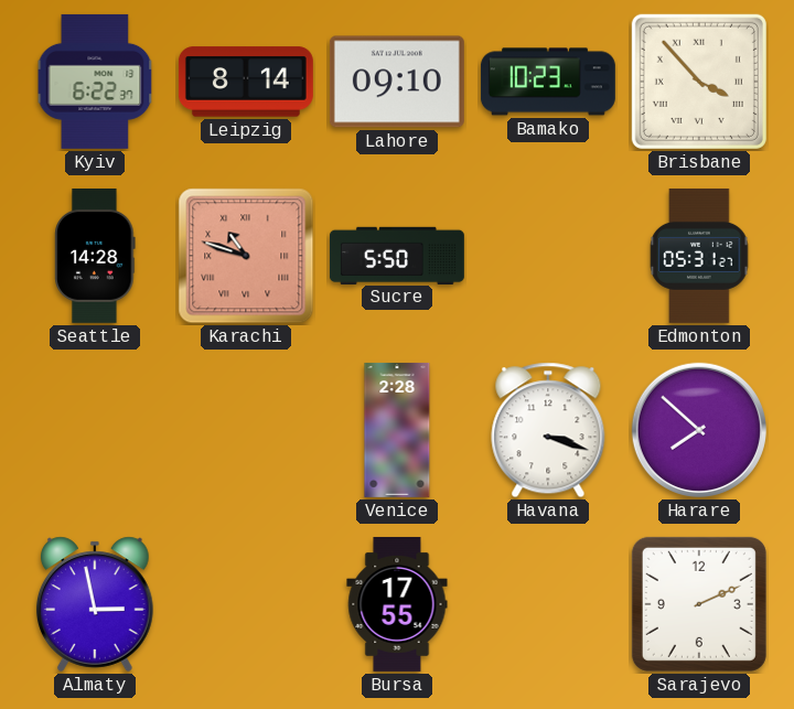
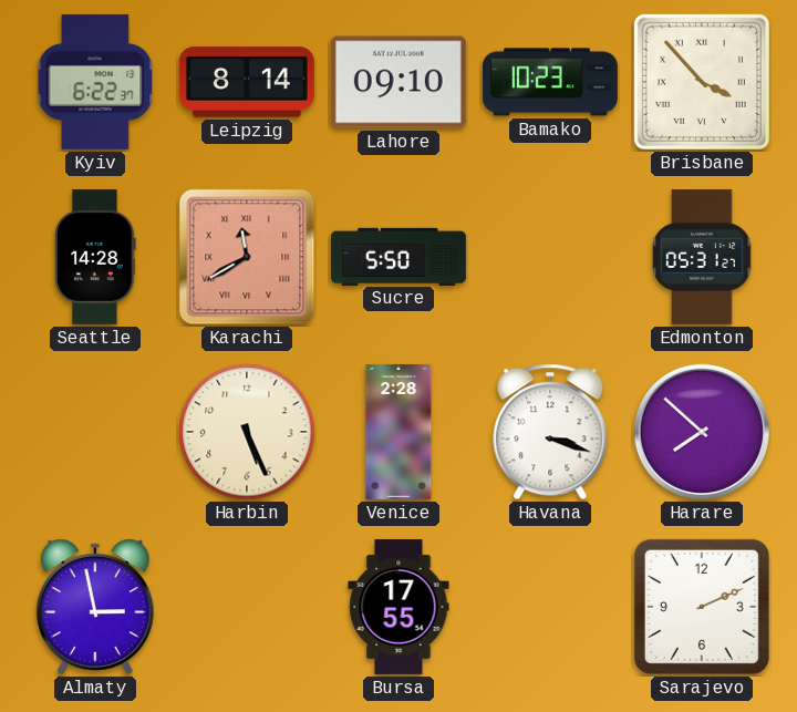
Karachi: 10:48 -> 11:40 (247, 257)
Harbin: none -> 5:26 (247, 432)
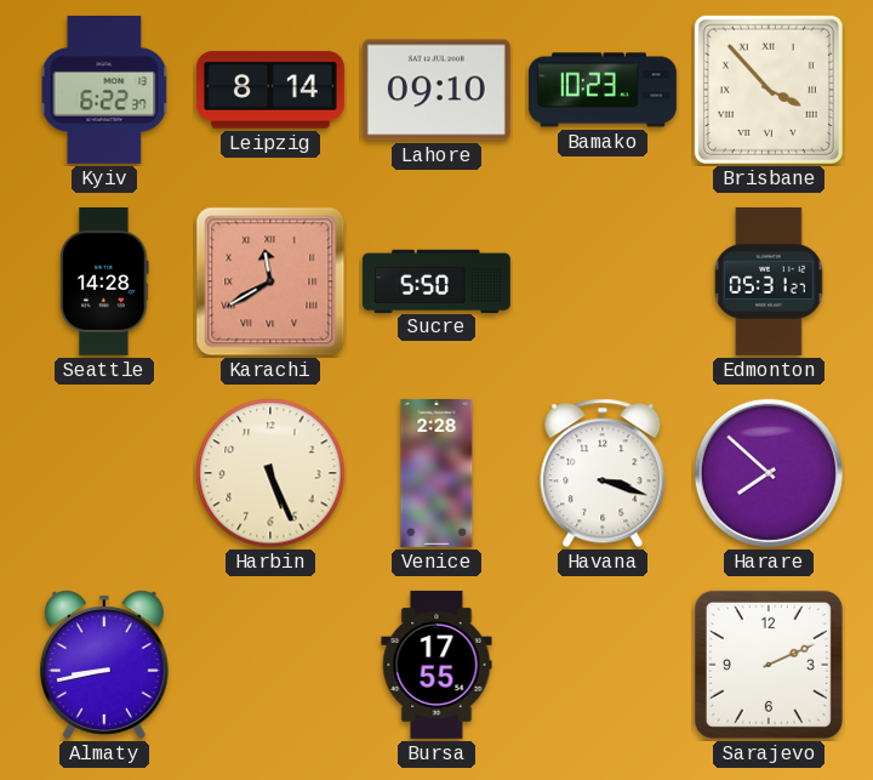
Almaty: 2:58 -> 8:43 (104, 665)
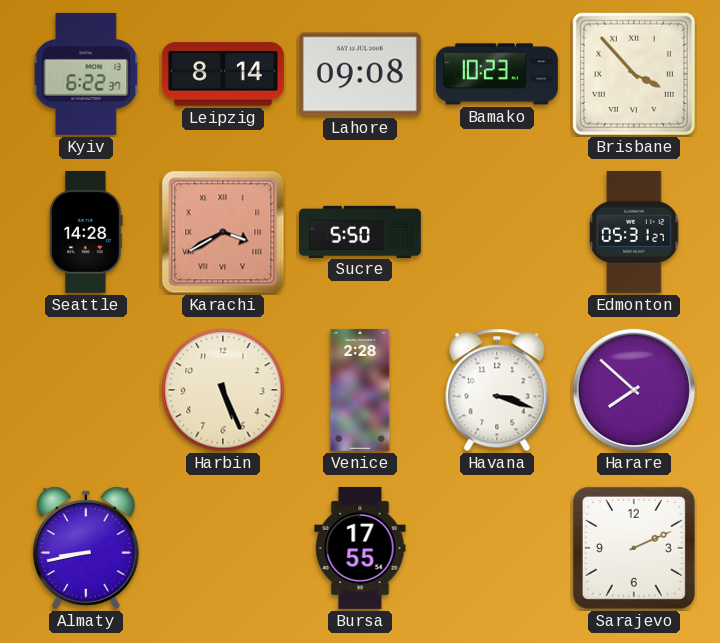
Lahore: 09:10 -> 09:08 (360, 74)
Karachi: 11:40 -> 3:40 (223, 232)
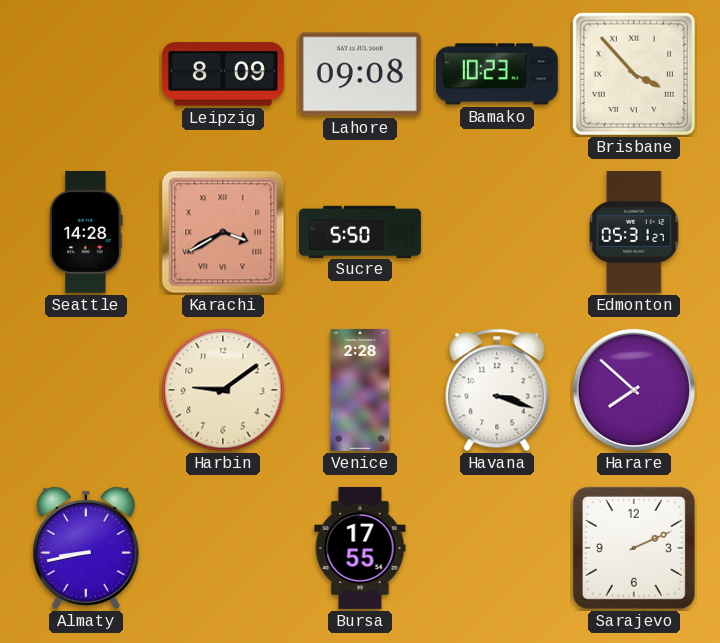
Kyiv: 6:22 -> none (86, 74)
Leipzig: 8:14 -> 8:09 (223, 74)
Harbin: 5:26 -> 9:09 (223, 390)
